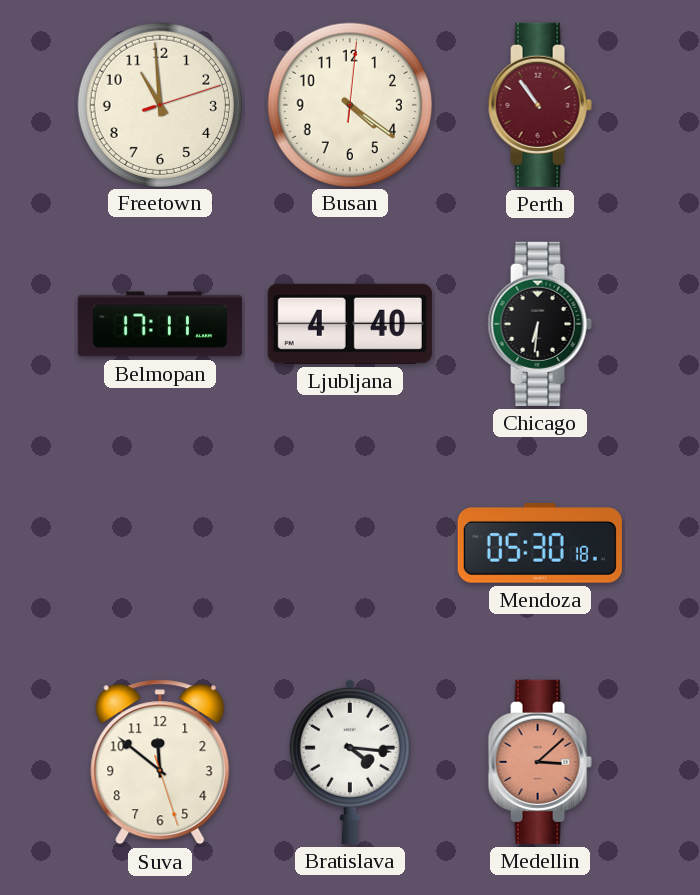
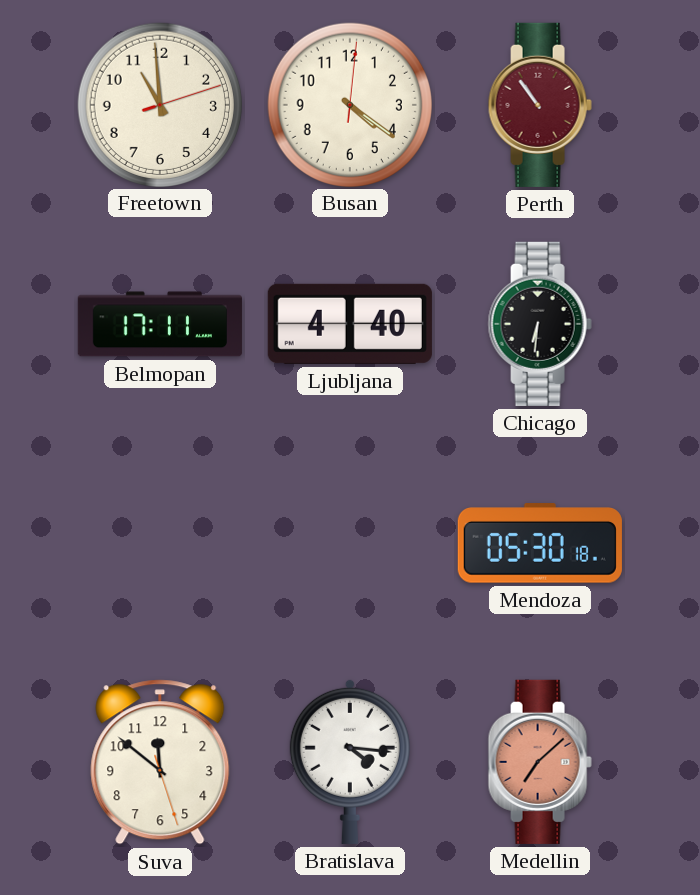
Medellin: 3:08 -> 7:08 (540, 762)
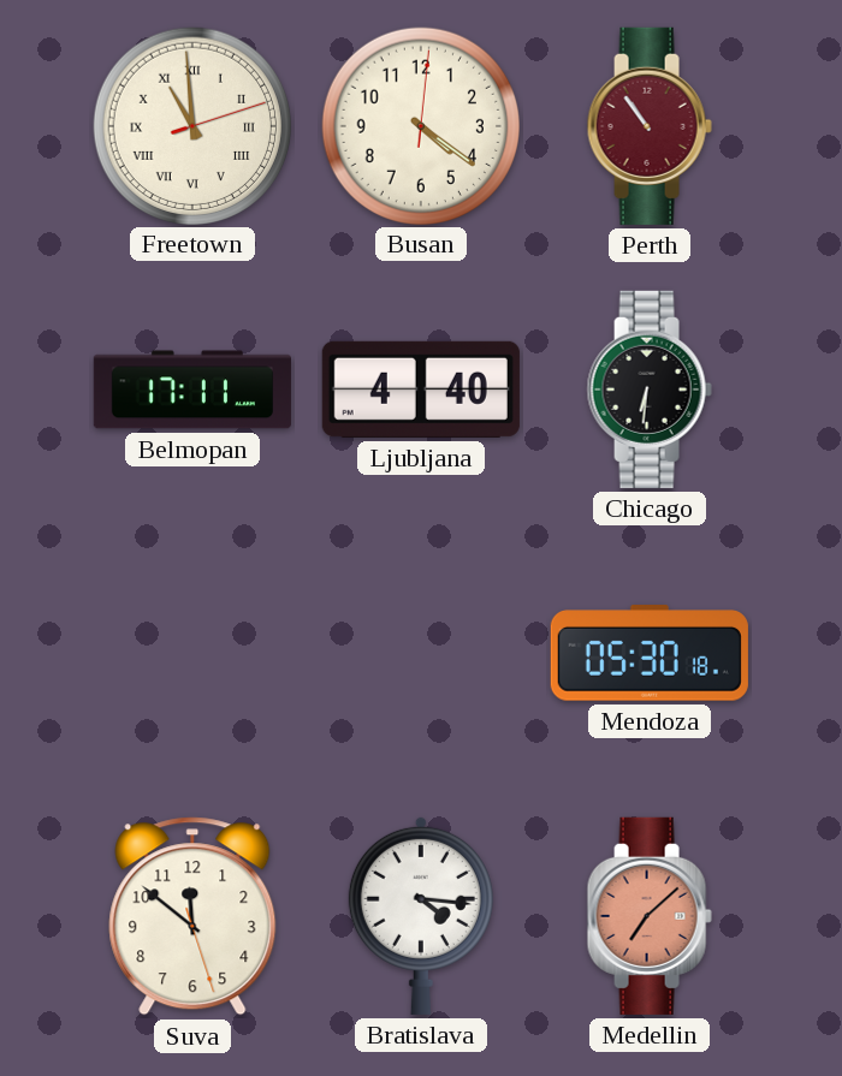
Freetown numerals: Arabic -> Roman (191, 125)
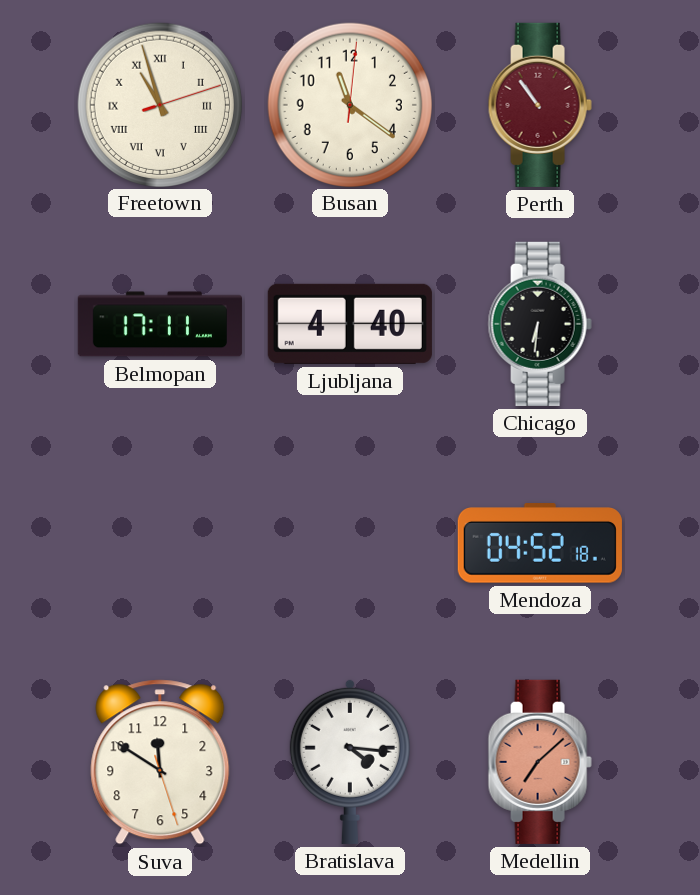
Freetown: 10:59 -> 10:57 (159, 104)
Busan: 4:21 -> 11:21 (349, 104)
Mendoza: 05:30 -> 04:52 (540, 543)
Suva: 11:51 -> 11:50 (160, 762)
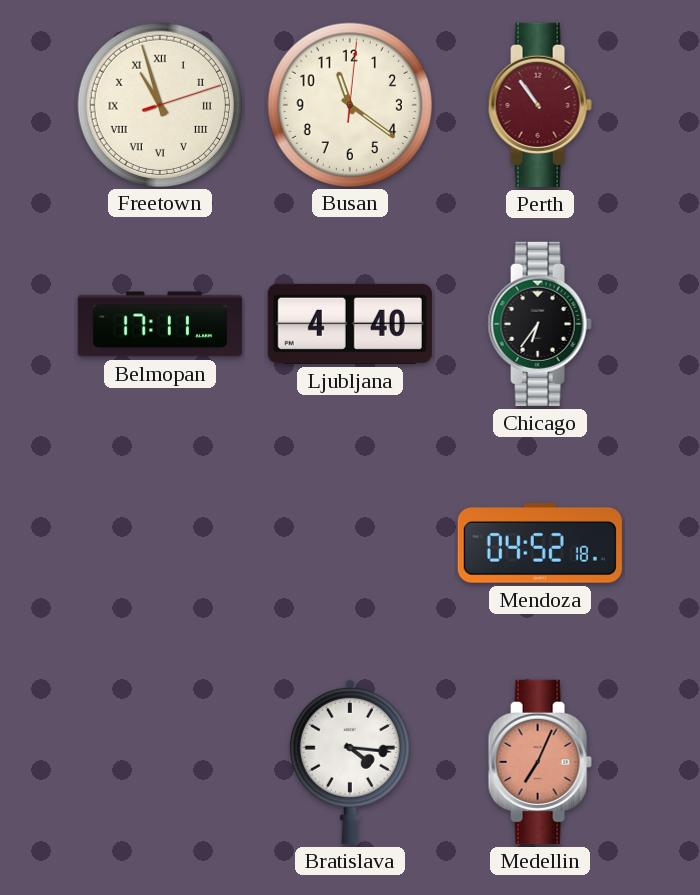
Chicago: 6:31 -> 6:36 (540, 324)
Suva: 11:50 -> none (160, 762)
Medellin: 7:08 -> 7:04 (540, 762)
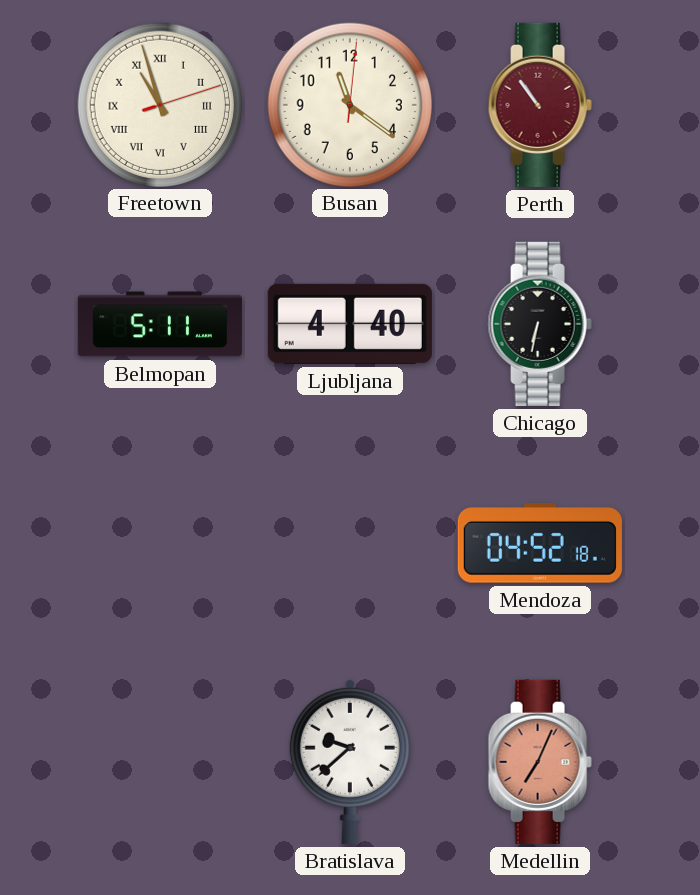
Belmopan: 17:11 -> 5:11 (160, 324)
Chicago: 6:36 -> 6:32 (540, 324)
Bratislava: 4:16 -> 9:38 (350, 761)
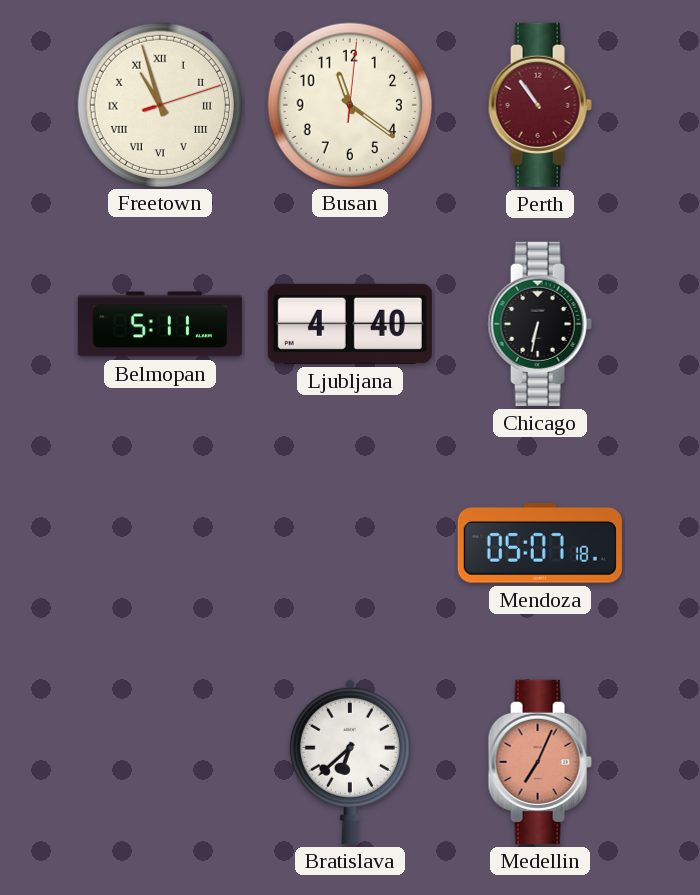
Mendoza: 04:52 -> 05:07 (540, 543)
Bratislava: 9:38 -> 6:38 (350, 761)
